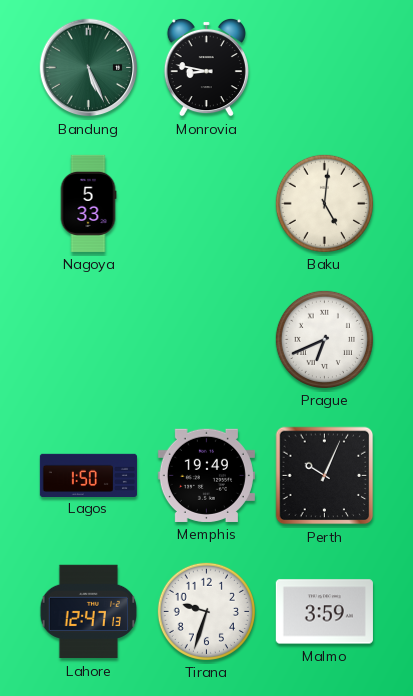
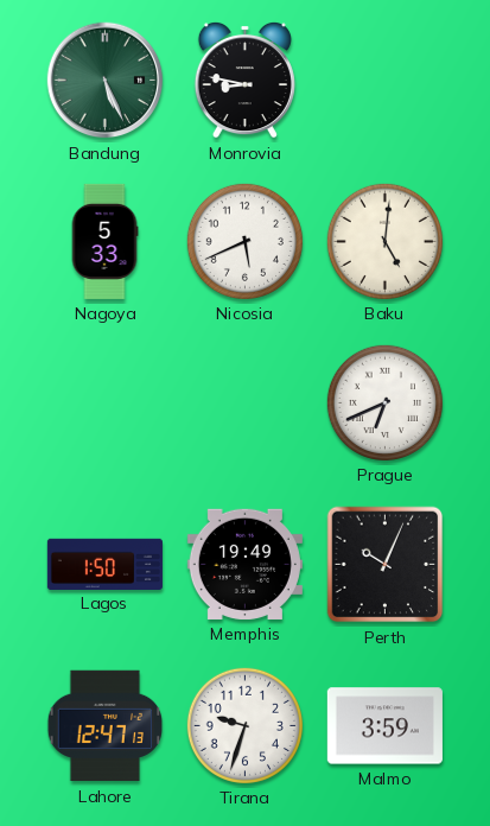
Nicosia: none -> 5:41 (244, 241)
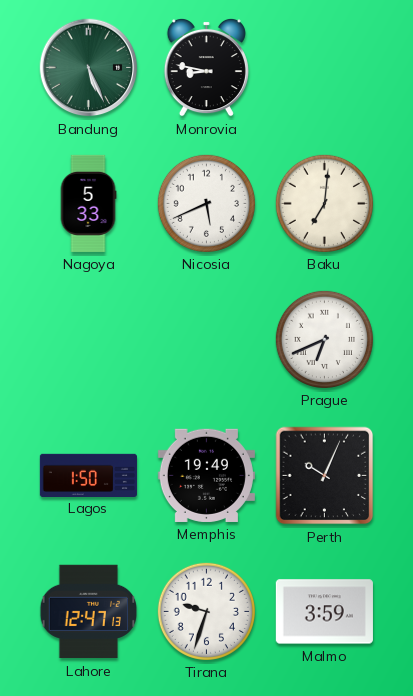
Baku: 5:01 -> 7:01 (324, 203)
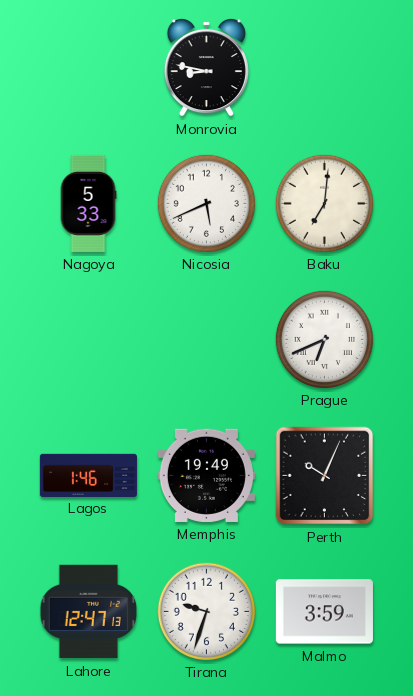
Bandung: 5:26 -> none (89, 68)
Lagos: 1:50 -> 1:46 (88, 475)
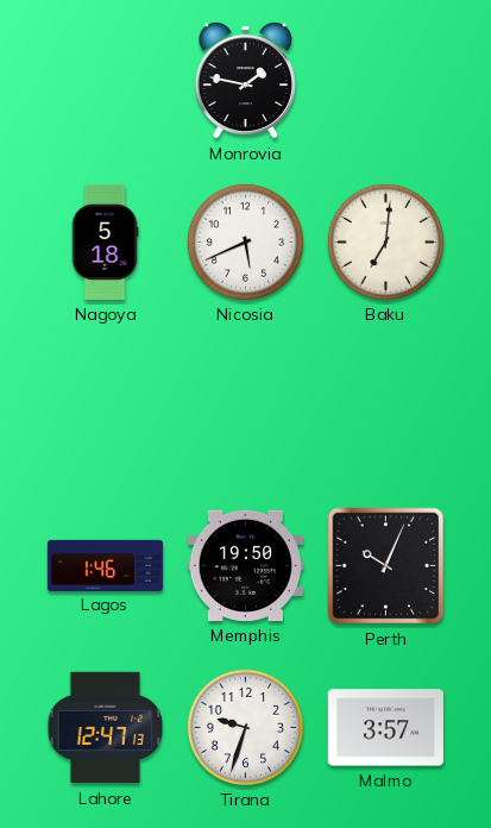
Monrovia: 8:47 -> 1:47 (245, 80)
Nagoya: 5:33 -> 5:18 (105, 241)
Prague: 6:41 -> none (324, 339)
Memphis: 19:49 -> 19:50 (245, 565)
Malmo: 3:59 -> 3:57 (385, 728)
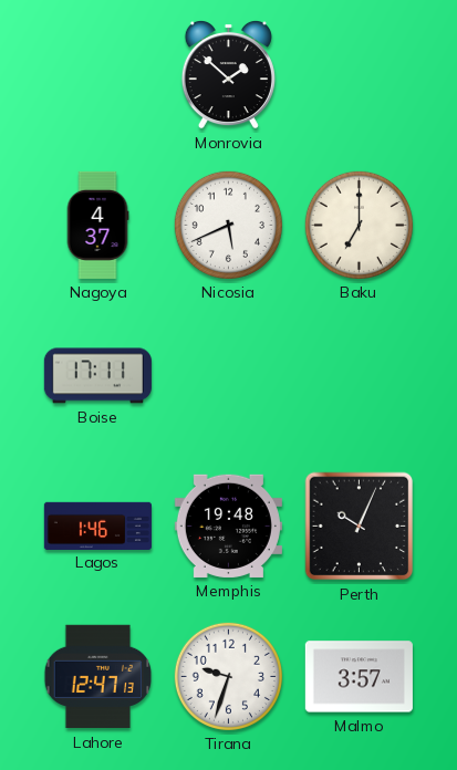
Monrovia: 1:47 -> 1:52 (228, 74)
Nagoya: 5:18 -> 4:37 (97, 225)
Baku: 7:01 -> 7:00 (359, 225)
Boise: none -> 17:11 (97, 376)
Memphis: 19:50 -> 19:48 (228, 526)
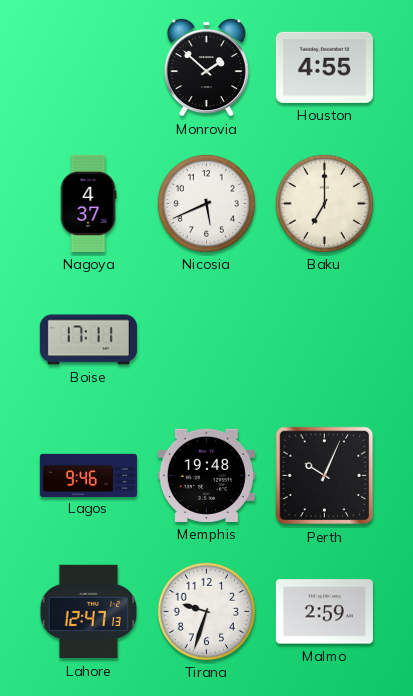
Houston: none -> 4:55 (324, 67)
Lagos: 1:46 -> 9:46 (88, 475)
Malmo: 3:57 -> 2:59 (324, 612)
